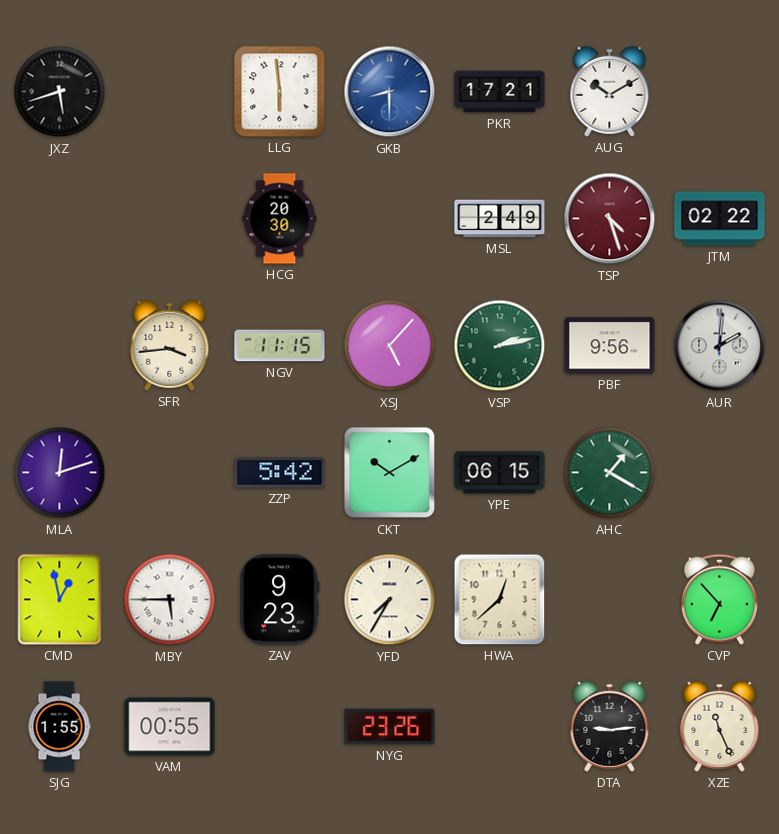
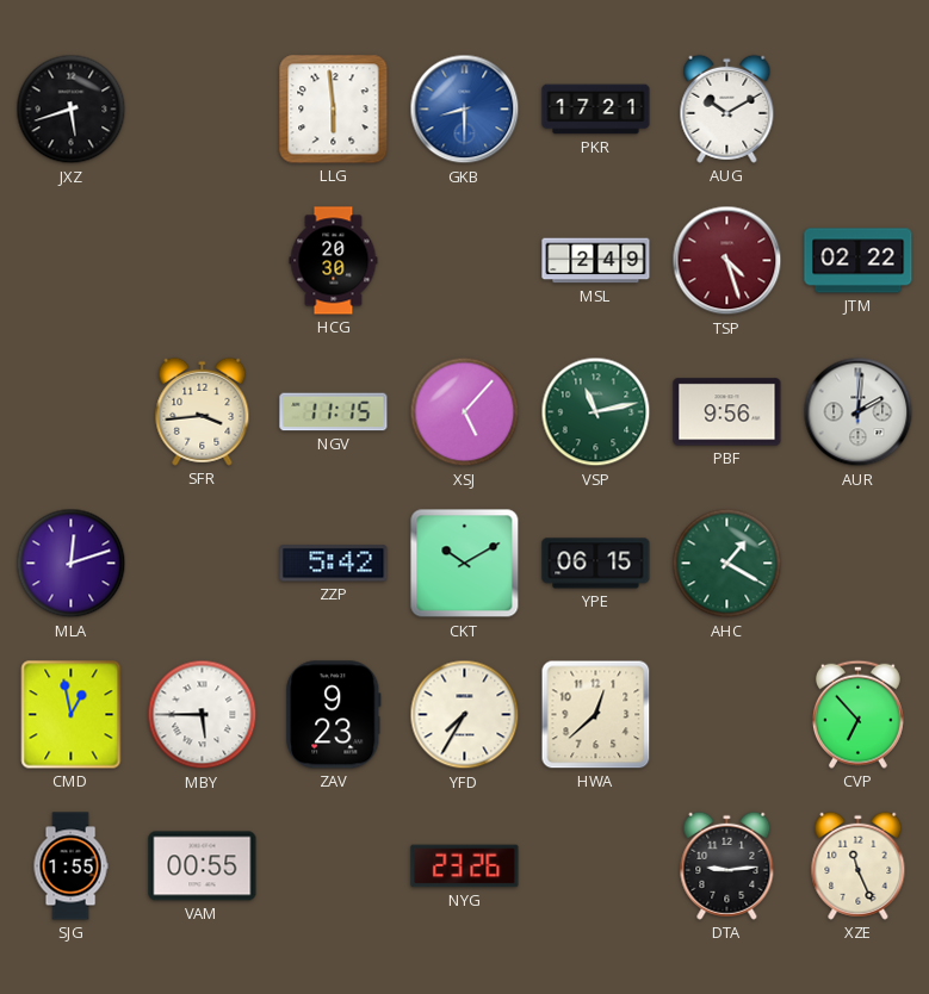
VSP: 2:13 -> 11:13 (596, 412)
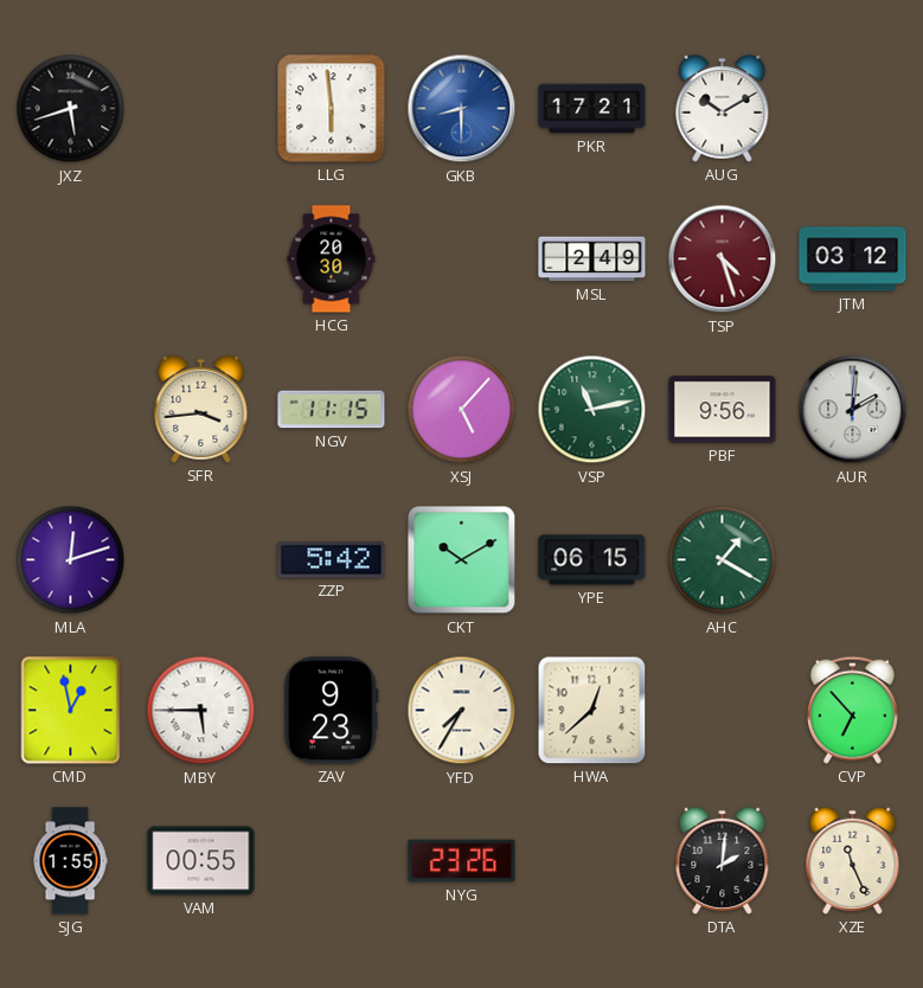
JTM: 02:22 -> 03:12 (853, 259)
DTA: 9:14 -> 2:01 (723, 860)
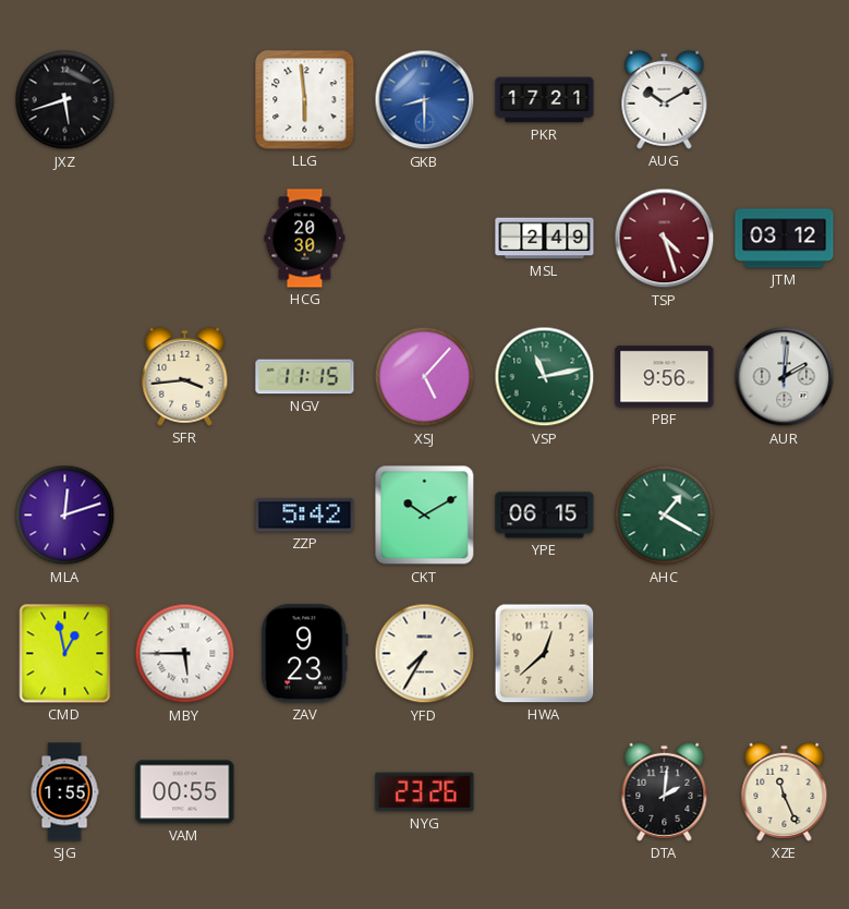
CVP: 6:53 -> none (852, 710)
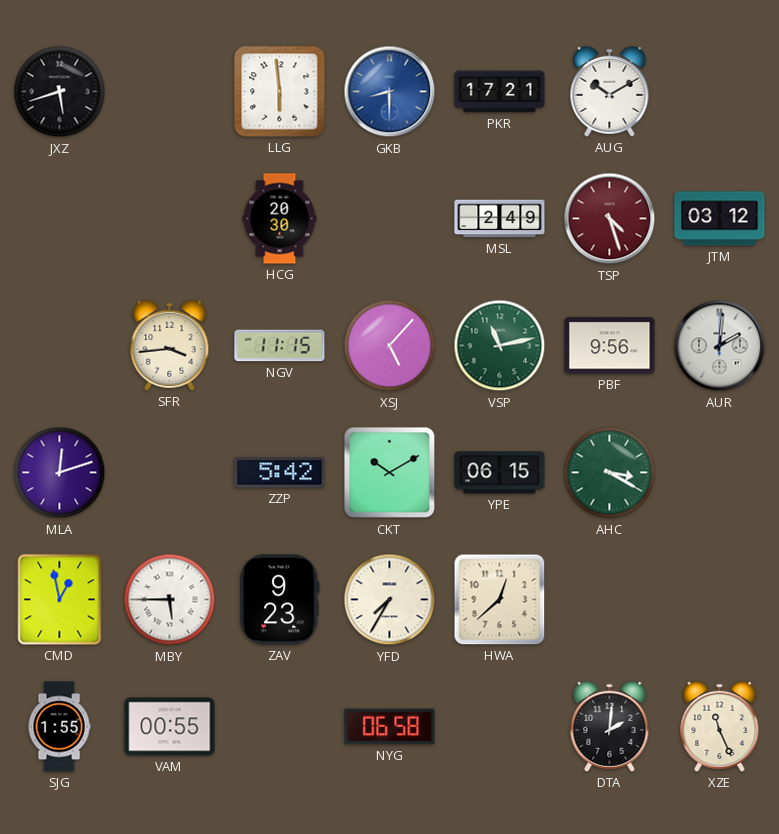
AHC: 1:20 -> 3:20 (610, 473)
NYG: 23:26 -> 06:58 (390, 727)
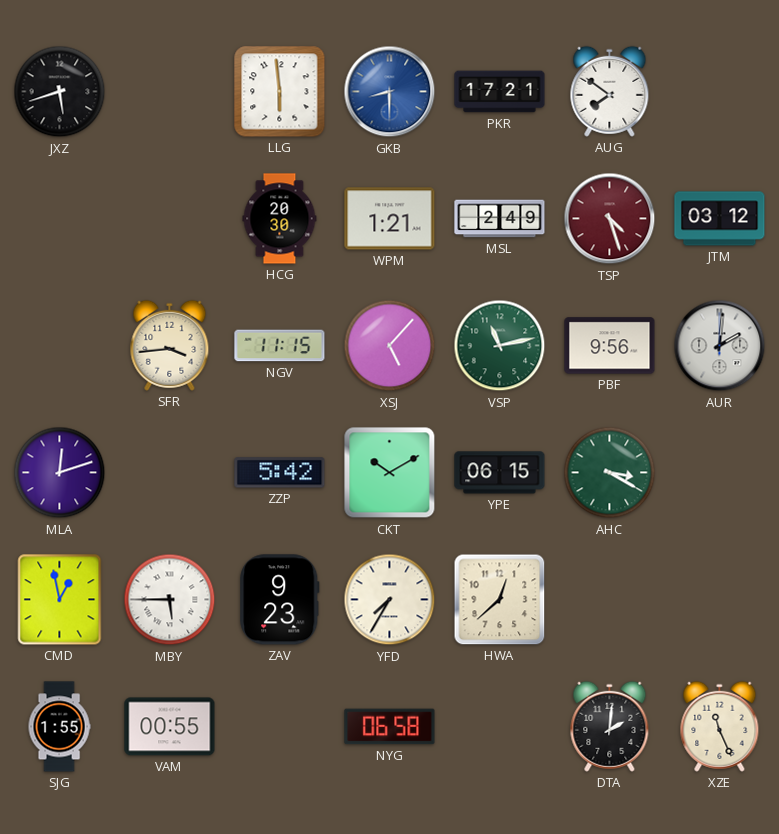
AUG: 10:10 -> 7:51 (610, 91)
WPM: none -> 1:21 (390, 219)
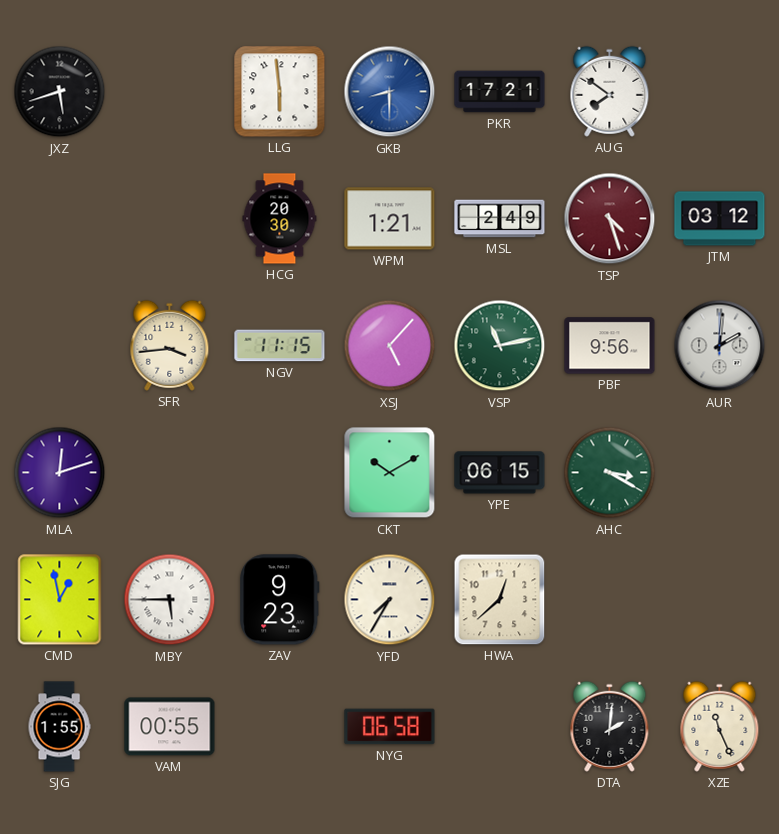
ZZP: 5:42 -> none (280, 473)
